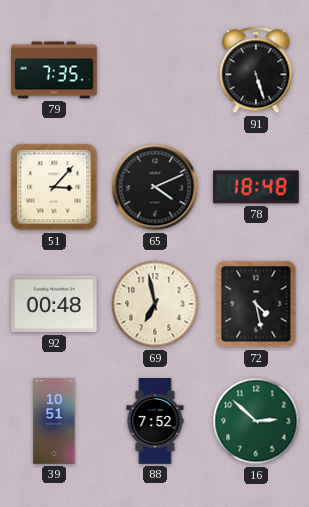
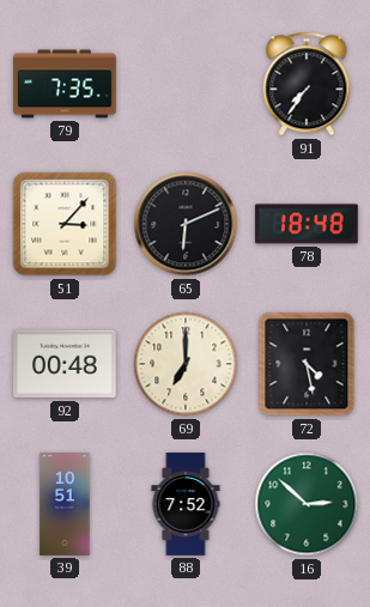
91: 5:27 -> 7:36 (307, 84)
65: 4:11 -> 6:11 (186, 224)
69: 6:58 -> 7:00 (186, 364)
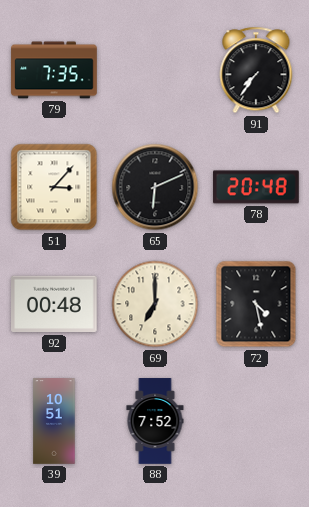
78: 18:48 -> 20:48 (256, 187)
16: 2:52 -> none (307, 504)
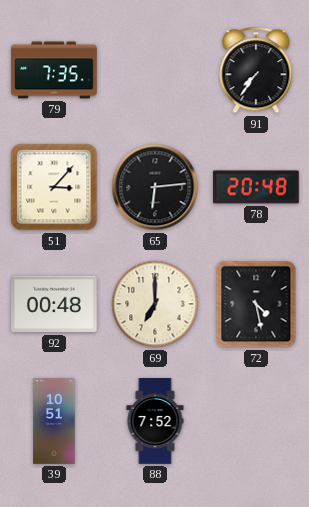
65: 6:11 -> 6:14 (155, 187)
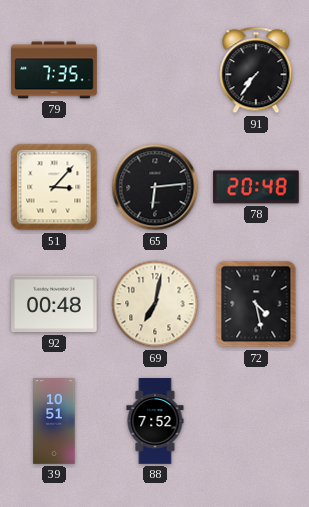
69: 7:00 -> 7:02 (155, 304)
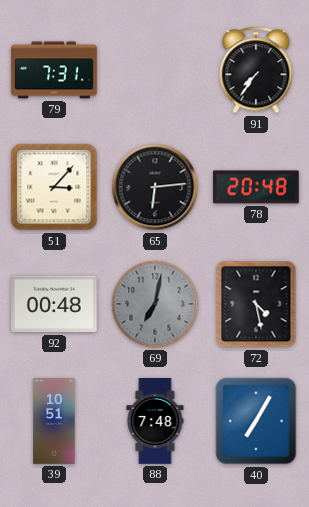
79: 7:35 -> 7:31 (54, 70)
69 dial: cream -> grey (155, 304)
88: 7:52 -> 7:48 (155, 421)
40: none -> 7:05 (256, 421)
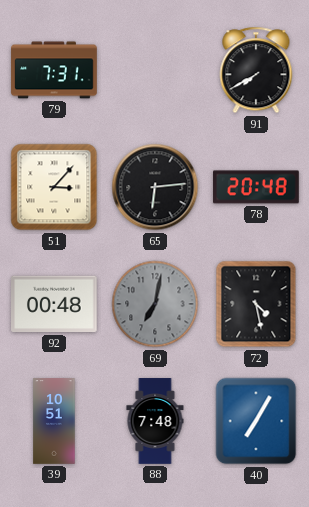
91: 7:36 -> 7:40 (256, 70)
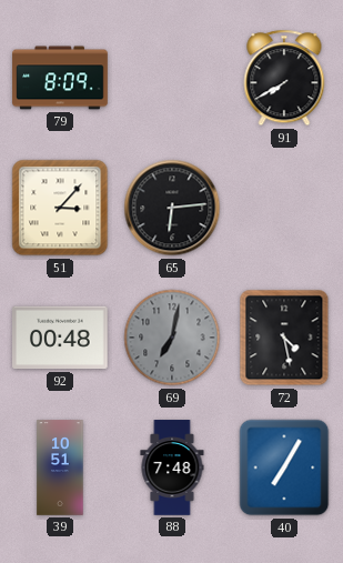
79: 7:31 -> 8:09 (60, 78)
78: 20:48 -> none (256, 187)
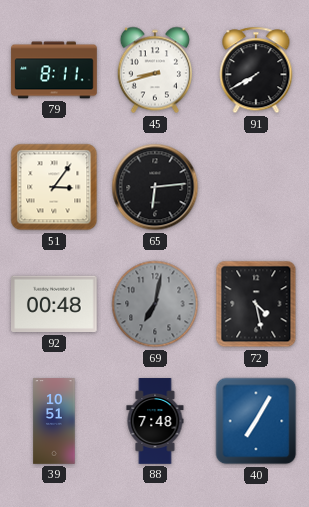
79: 8:09 -> 8:11 (54, 70)
45: none -> 8:42 (154, 70)
51: 3:07 -> 3:06 (54, 187)
